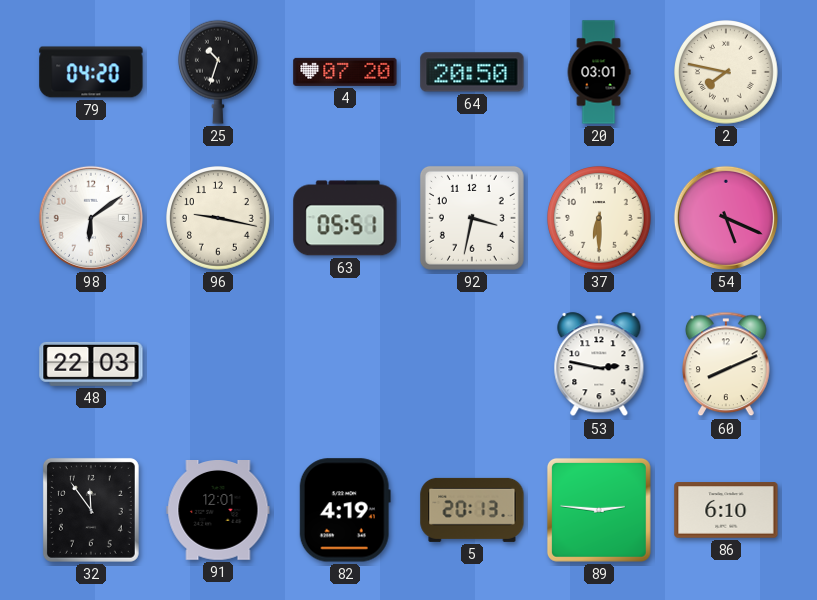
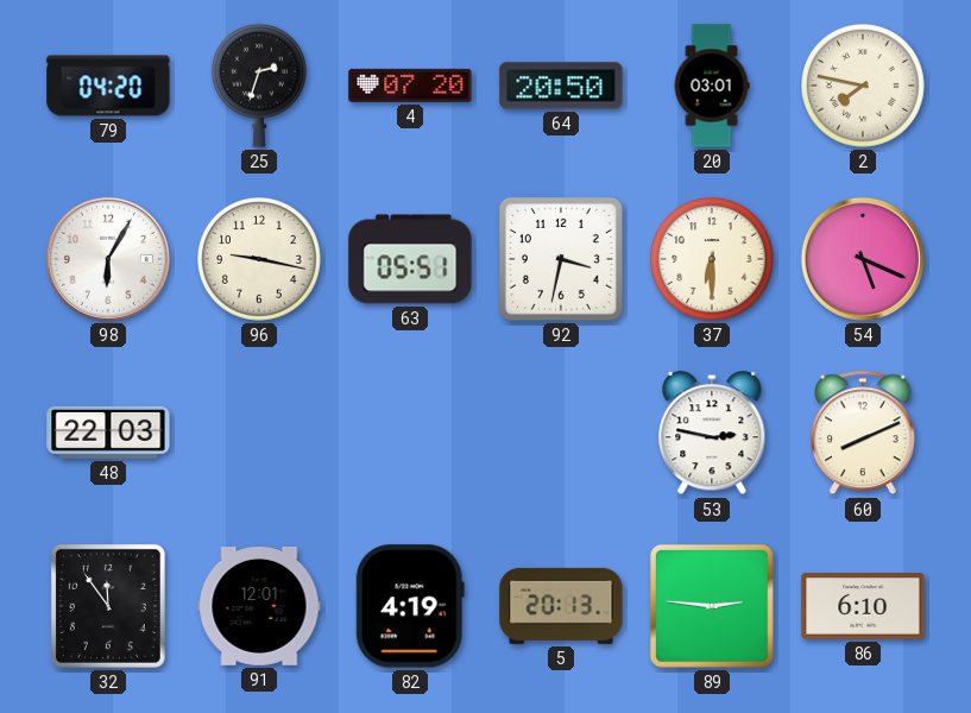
25: 10:33 -> 2:33 (259, 86)
98: 6:09 -> 6:05 (108, 259)
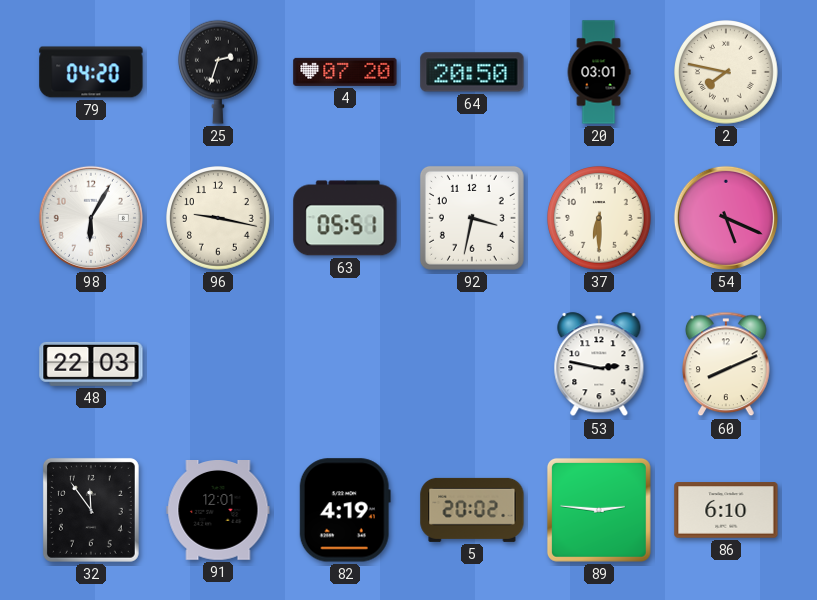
5: 20:13 -> 20:02 (472, 510)
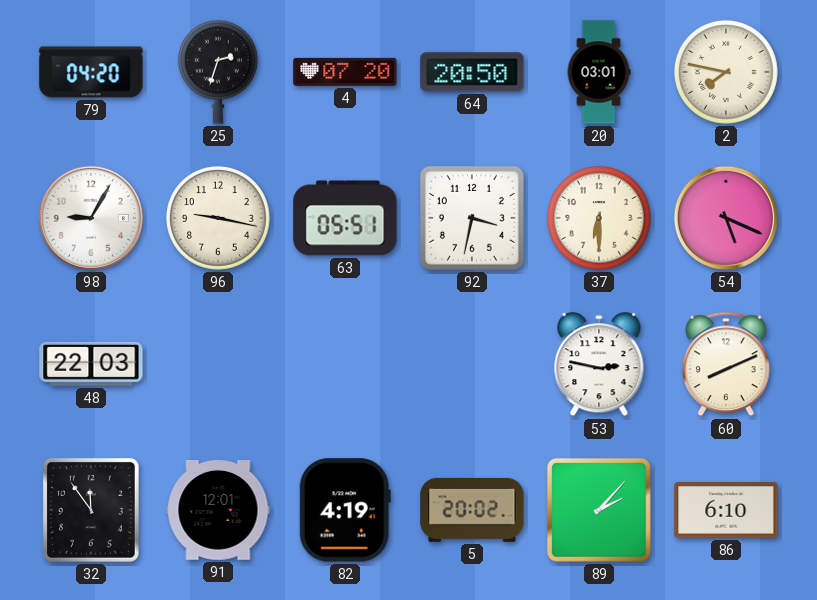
98: 6:05 -> 9:05 (91, 218)
89: 2:46 -> 2:07 (599, 510)
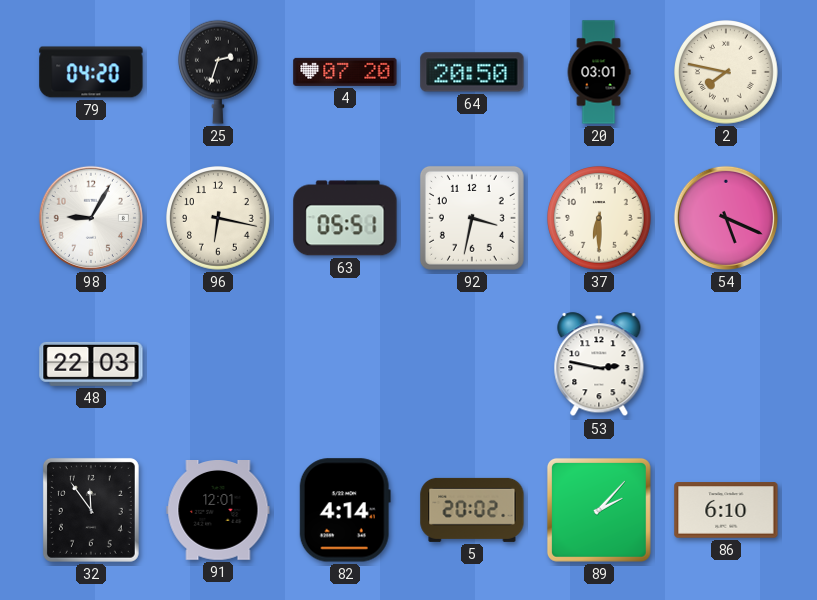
96: 9:17 -> 6:17 (219, 219)
60: 8:11 -> none (727, 364)
82: 4:19 -> 4:14 (345, 510)
